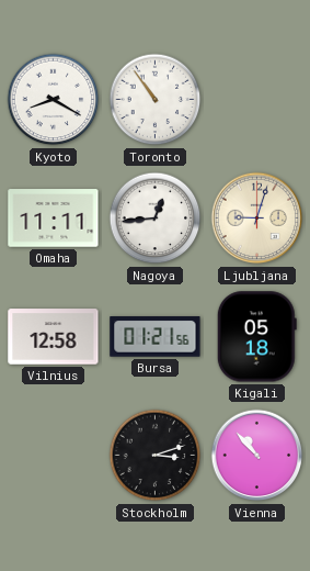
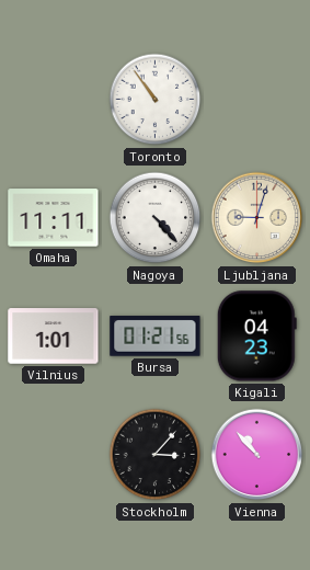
Kyoto: 8:20 -> none (54, 100)
Nagoya: 12:44 -> 4:23 (156, 218)
Vilnius: 12:58 -> 1:01 (54, 337)
Kigali: 05:18 -> 04:23 (256, 337)
Stockholm: 3:12 -> 3:07 (156, 455)
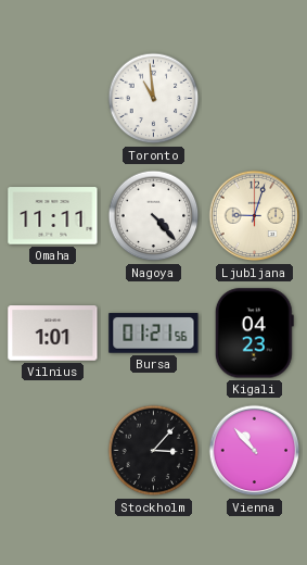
Toronto: 10:54 -> 10:59 (154, 99)
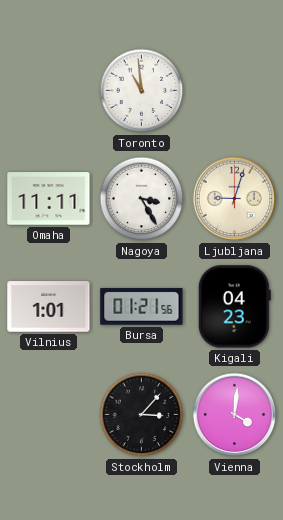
Nagoya: 4:23 -> 3:25 (142, 199)
Vienna: 10:53 -> 4:01 (235, 415)
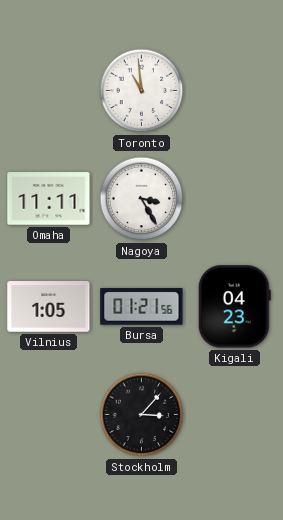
Ljubljana: 9:03 -> none (235, 199)
Vilnius: 1:01 -> 1:05 (49, 307)
Vienna: 4:01 -> none (235, 415)
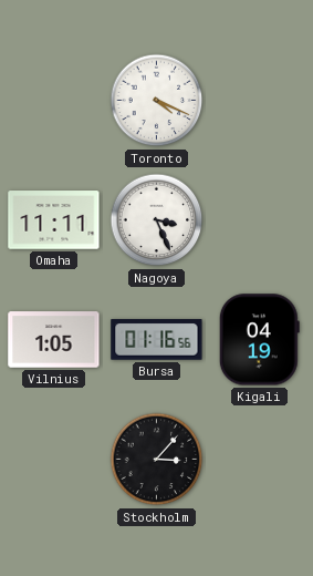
Toronto: 10:59 -> 4:19 (157, 101)
Nagoya: 3:25 -> 3:26 (157, 220)
Bursa: 01:21 -> 01:16 (157, 340)
Kigali: 04:23 -> 04:19 (259, 340)
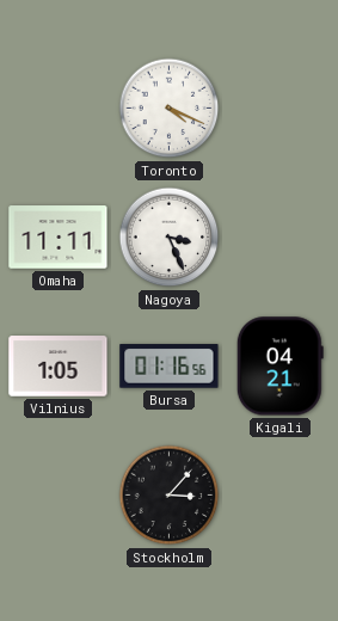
Kigali: 04:19 -> 04:21 (279, 367)
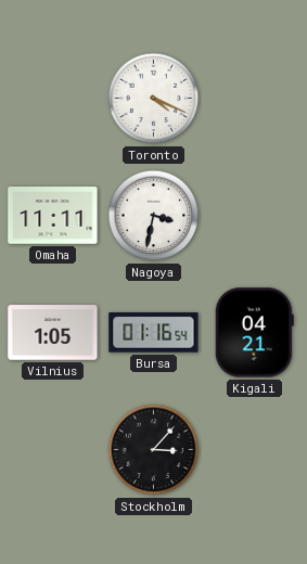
Nagoya: 3:26 -> 3:32 (154, 216)
Bursa: 01:16:56 -> 01:16:54 (154, 333)
